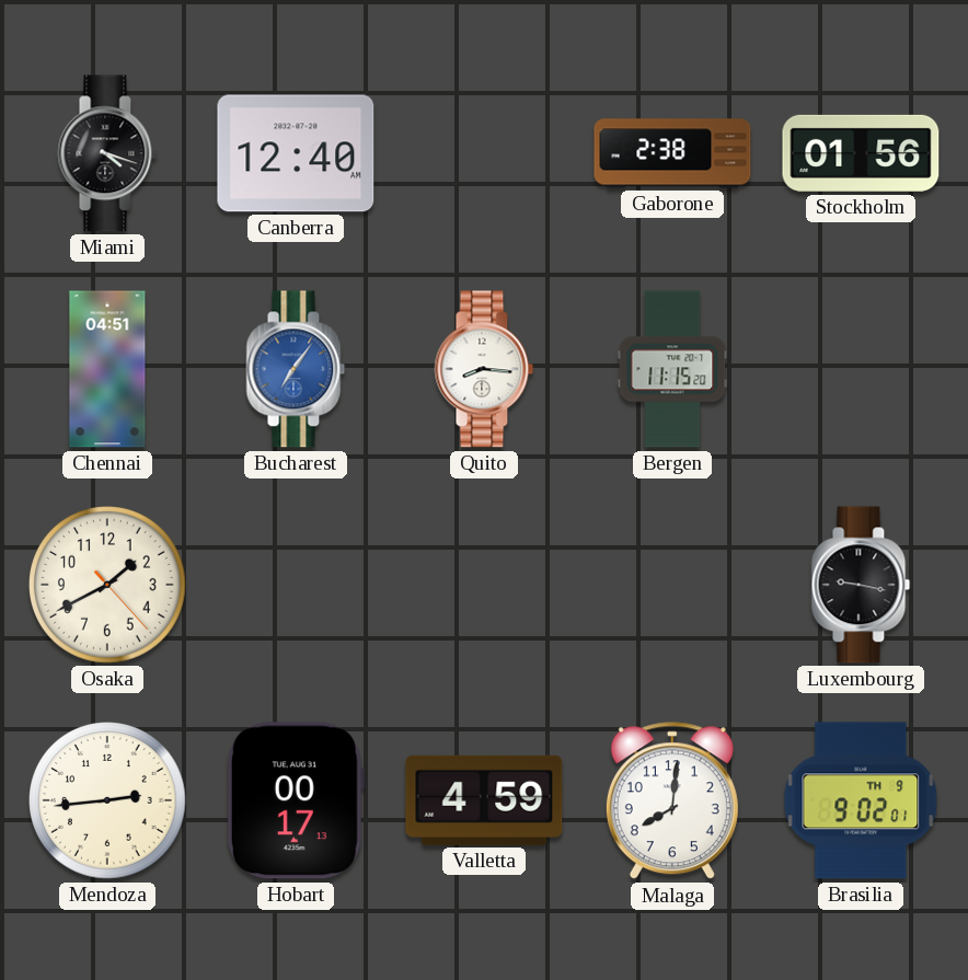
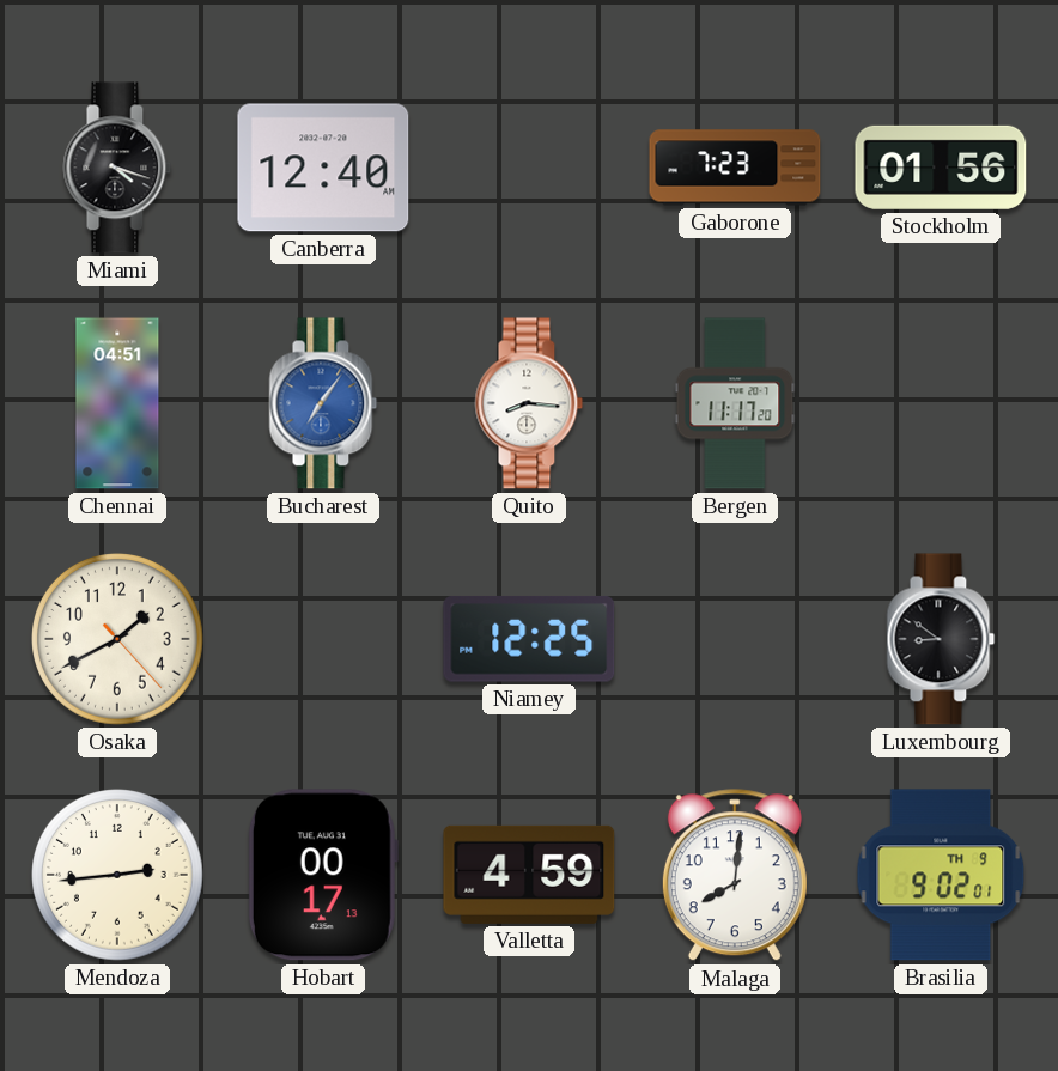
Gaborone: 2:38 -> 7:23 (735, 168)
Bergen: 11:15 -> 11:17 (735, 403)
Niamey: none -> 12:25 (529, 639)
Luxembourg: 9:17 -> 8:51 (941, 639)
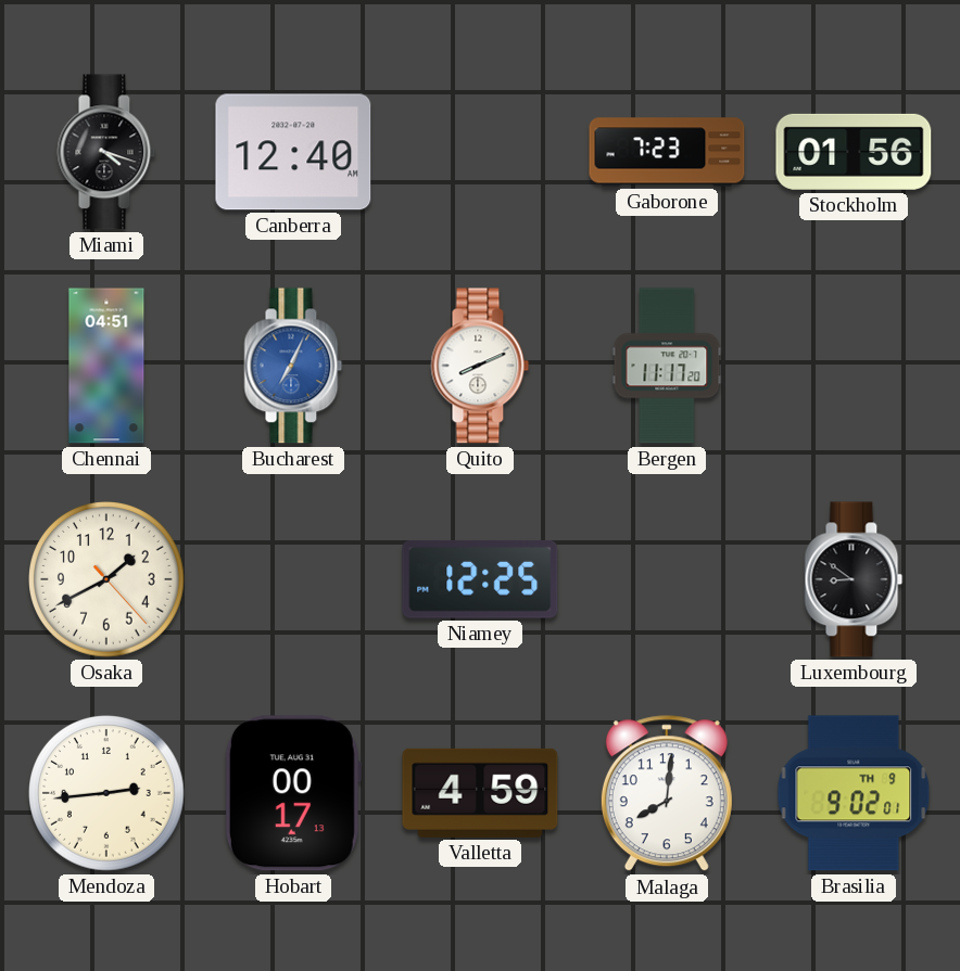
Bucharest: 7:06 -> 7:04 (293, 366)
Quito: 8:16 -> 8:11 (480, 366)
